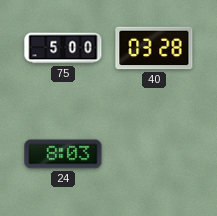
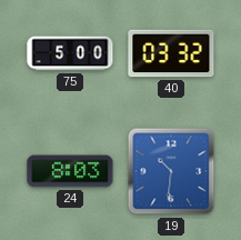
40: 03:28 -> 03:32 (171, 53)
19: none -> 10:31 (171, 171)
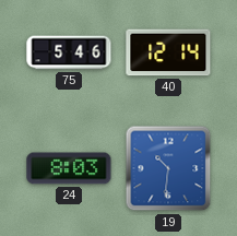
75: 5:00 -> 5:46 (69, 52)
40: 03:32 -> 12:14 (168, 52)
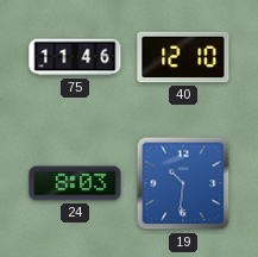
75: 5:46 -> 11:46 (75, 57)
40: 12:14 -> 12:10 (183, 57)
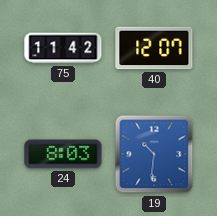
75: 11:46 -> 11:42 (63, 48)
40: 12:10 -> 12:07 (154, 48)
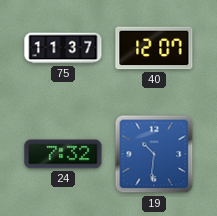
75: 11:42 -> 11:37 (63, 48)
24: 8:03 -> 7:32 (63, 154)
